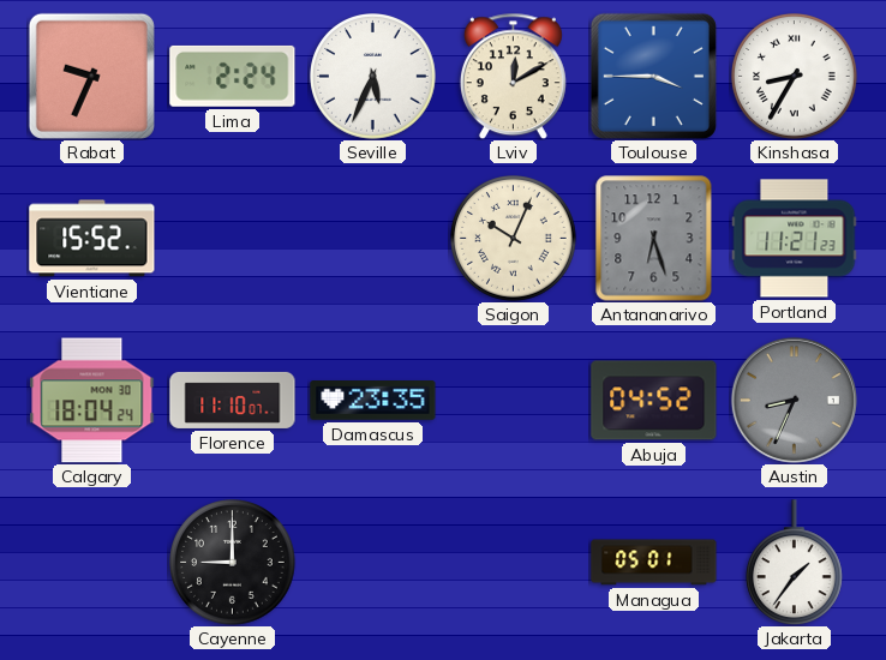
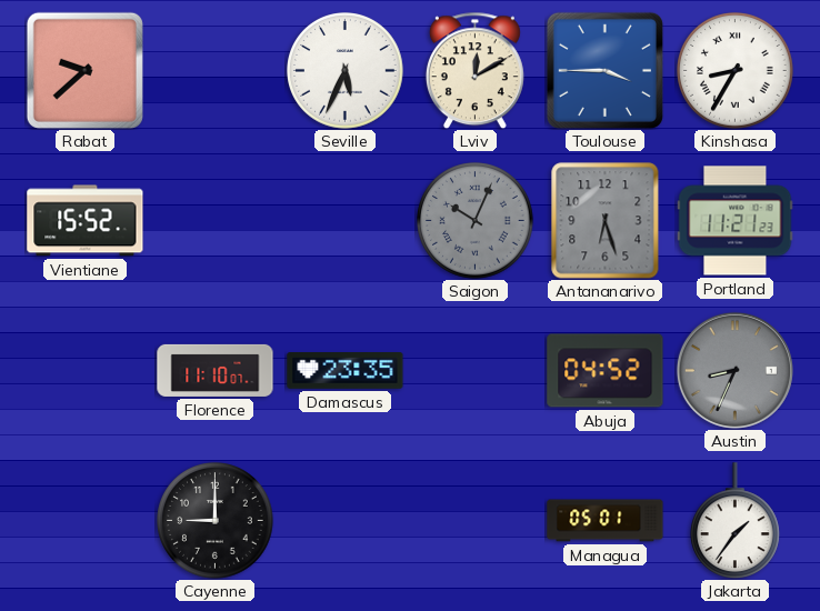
Rabat: 9:34 -> 9:38 (84, 70)
Lima: 2:24 -> none (233, 76)
Saigon dial: cream -> grey (476, 221)
Calgary: 18:04 -> none (92, 401)
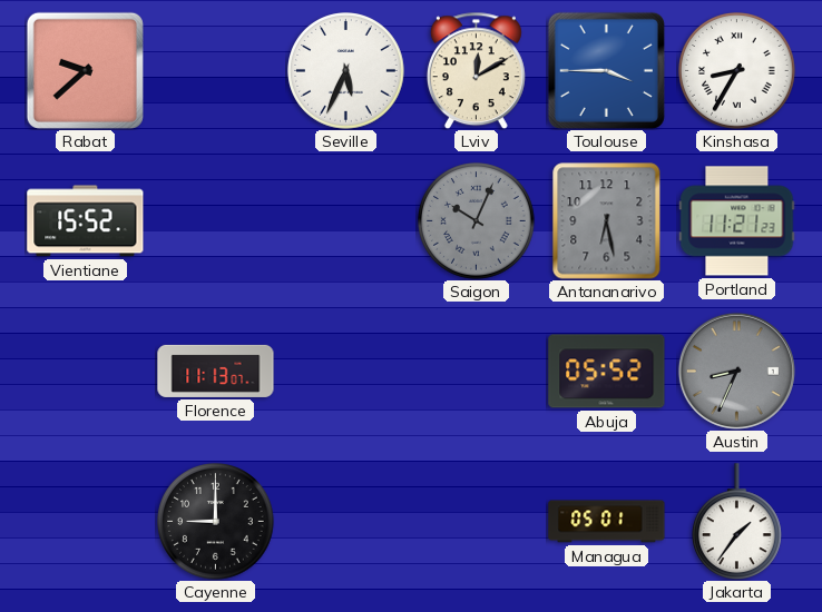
Antananarivo: 6:27 -> 6:28 (607, 221)
Florence: 11:10 -> 11:13 (216, 371)
Damascus: 23:35 -> none (346, 371)
Abuja: 04:52 -> 05:52 (607, 372)
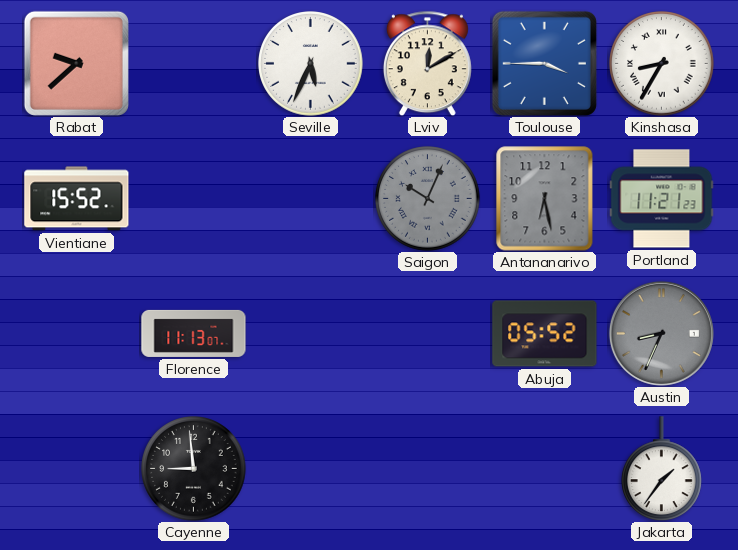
Cayenne: 9:00 -> 8:59 (194, 469)
Managua: 05:01 -> none (607, 522)
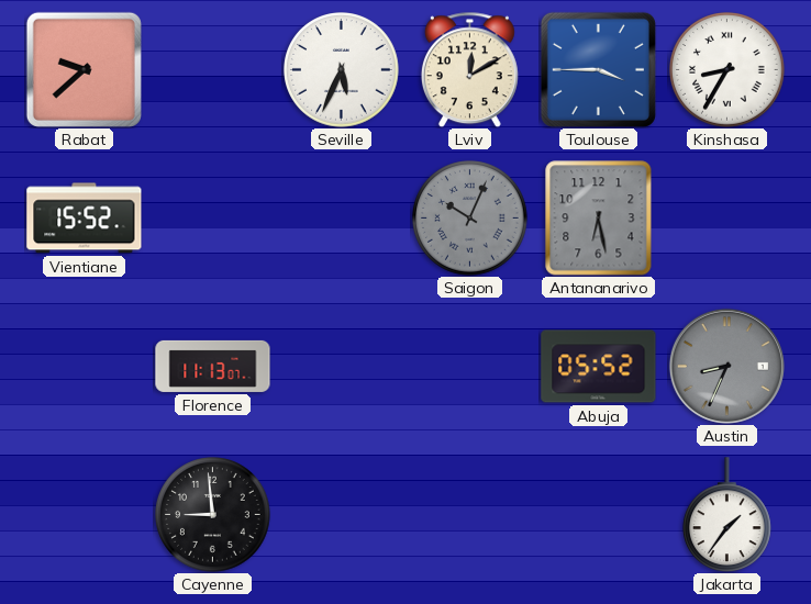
Portland: 11:21 -> none (662, 199)
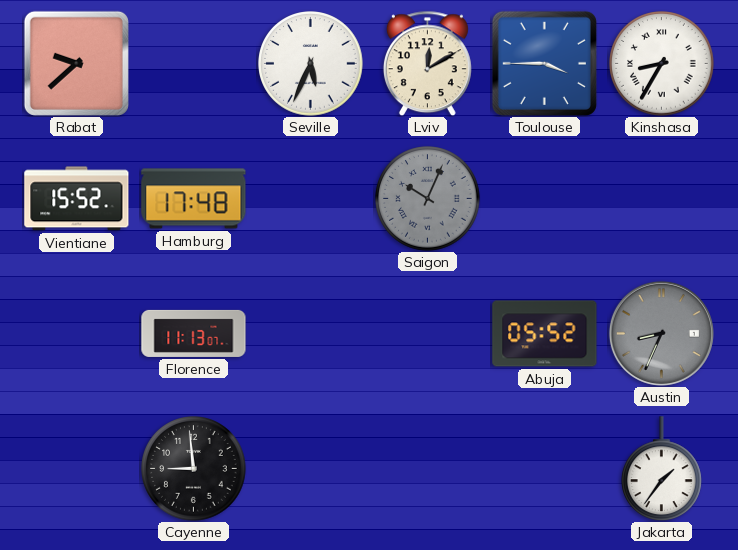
Hamburg: none -> 17:48 (194, 199)
Antananarivo: 6:28 -> none (599, 219)
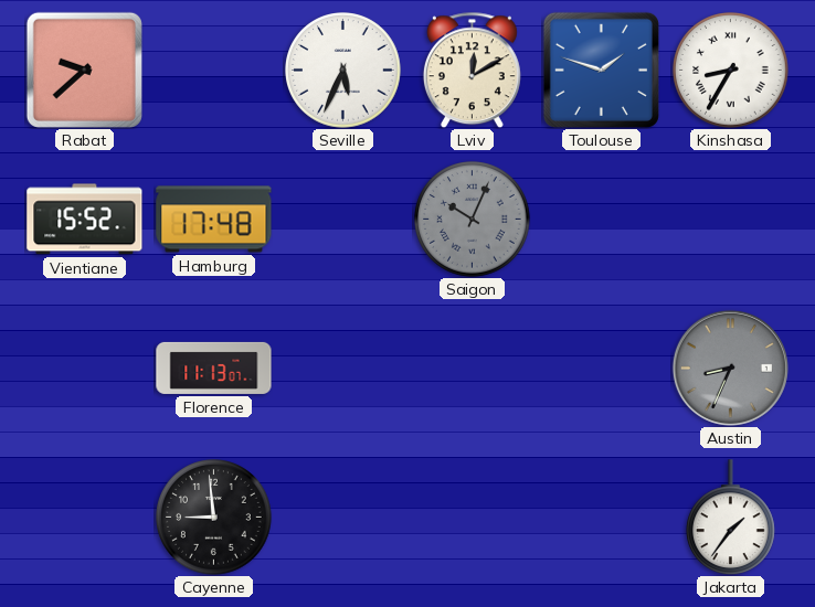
Toulouse: 3:45 -> 1:48 (601, 70)
Abuja: 05:52 -> none (545, 334)
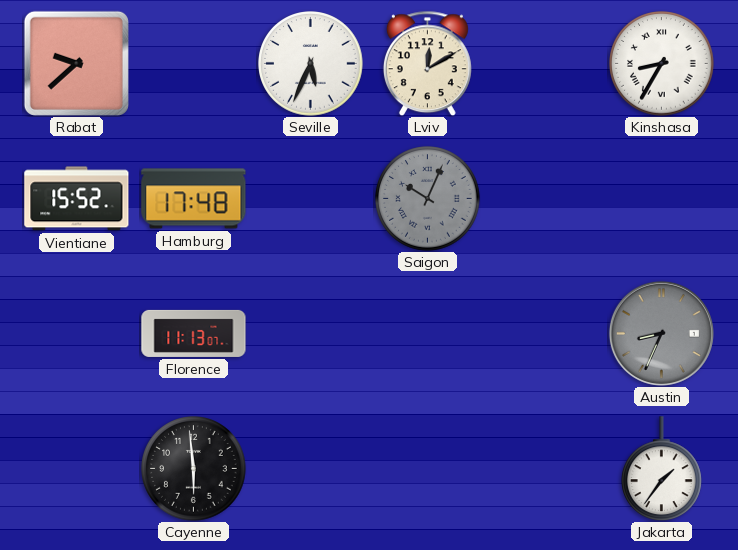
Toulouse: 1:48 -> none (601, 70)
Cayenne: 8:59 -> 5:59 (194, 469)
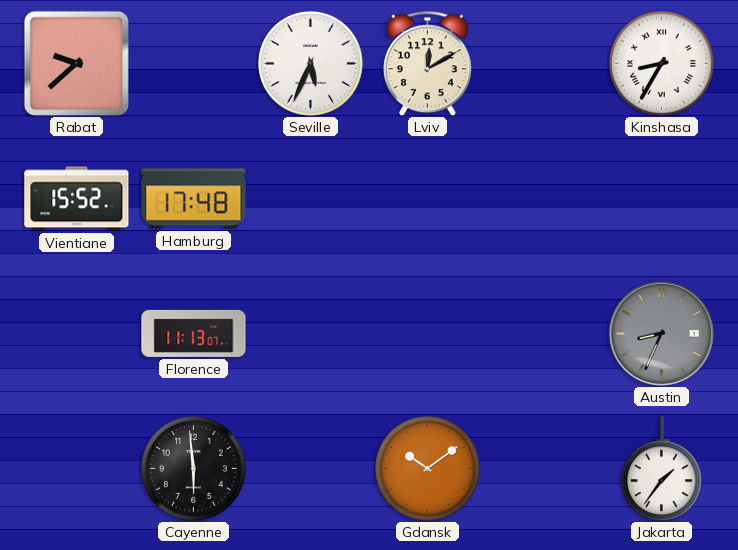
Saigon: 10:04 -> none (428, 199)
Gdansk: none -> 10:09 (428, 469)
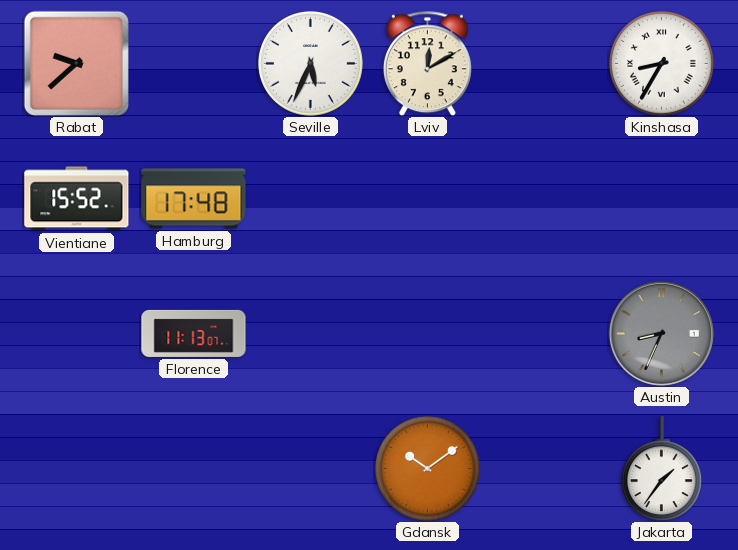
Cayenne: 5:59 -> none (194, 469)
